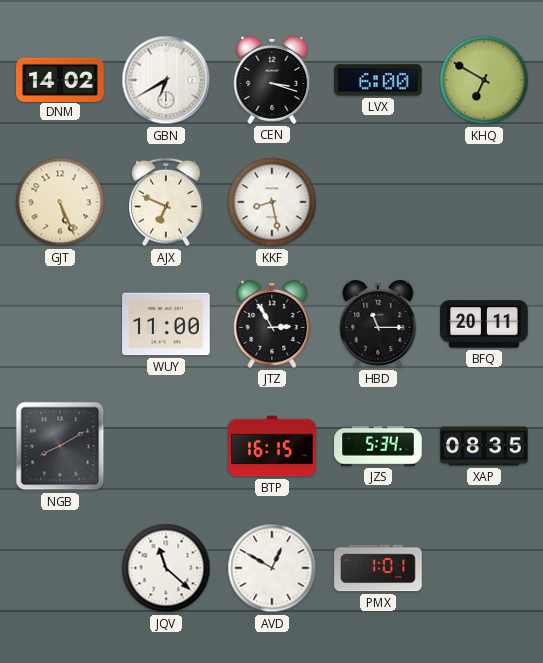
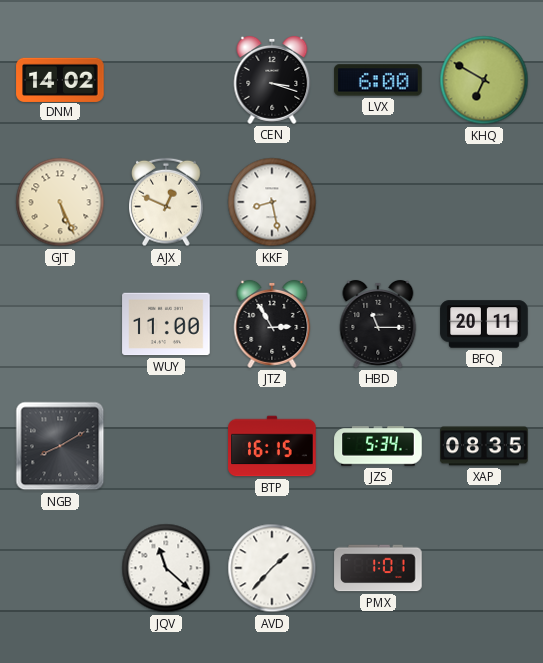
GBN: 6:40 -> none (166, 80)
AJX: 6:49 -> 12:49 (167, 202)
AVD: 12:50 -> 1:37 (272, 568)
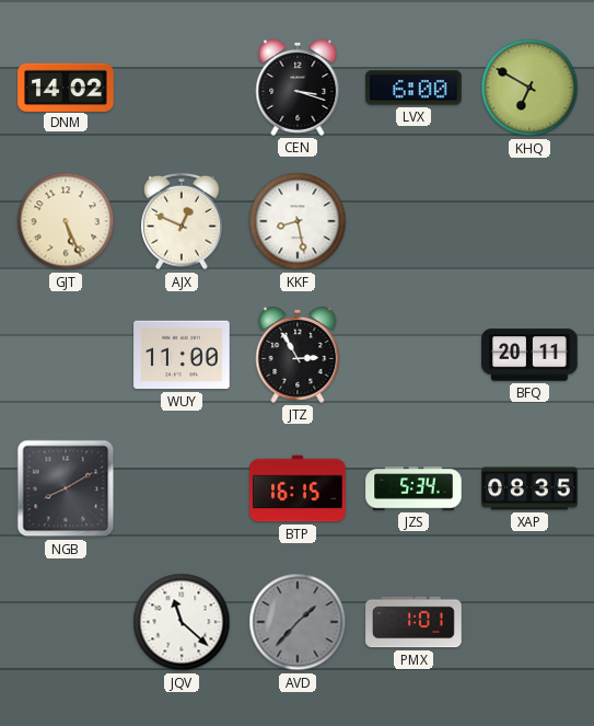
HBD: 11:15 -> none (378, 324)
AVD dial: white -> grey (298, 622)
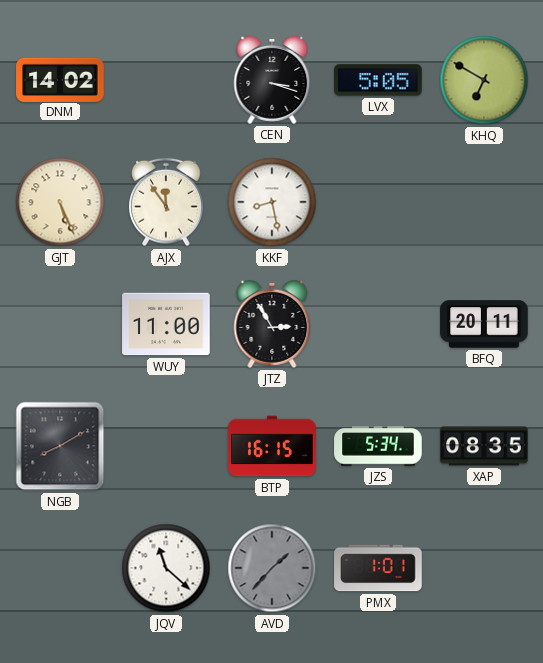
LVX: 6:00 -> 5:05 (378, 80)
AJX: 12:49 -> 11:54 (167, 202)
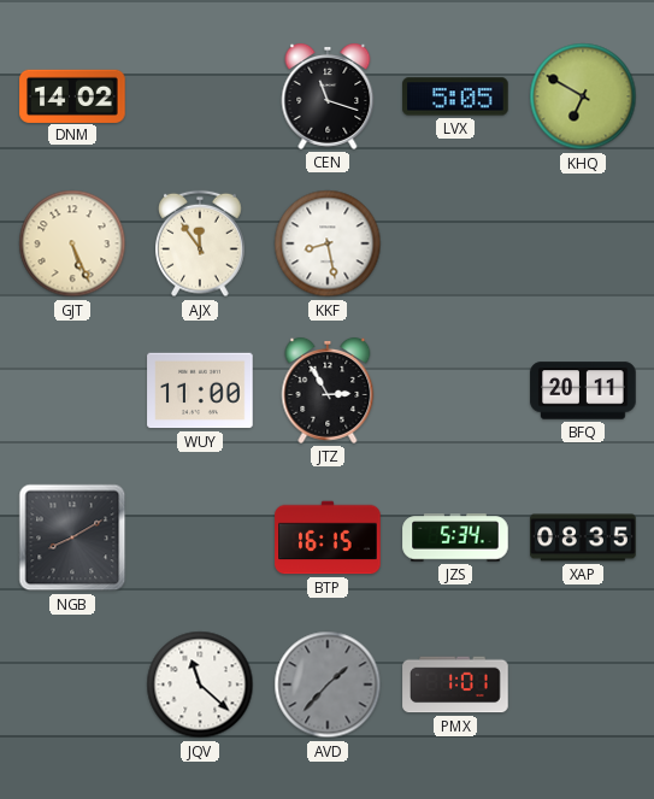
CEN: 3:18 -> 11:18 (328, 96)
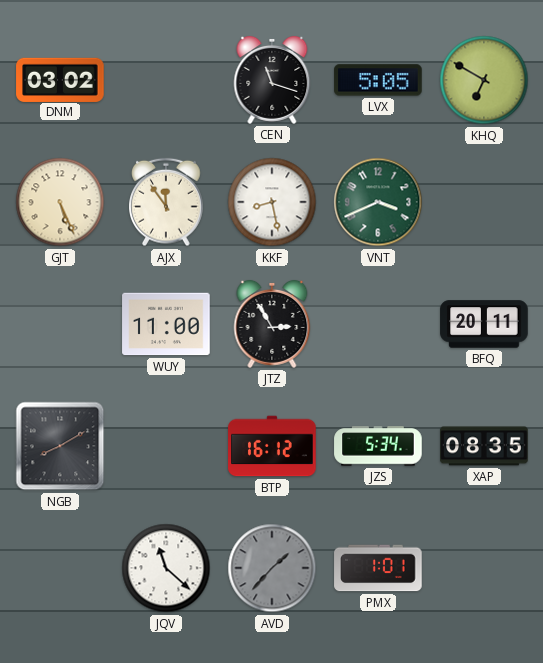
DNM: 14:02 -> 03:02 (60, 79)
VNT: none -> 3:41 (378, 202)
BTP: 16:15 -> 16:12 (272, 446)
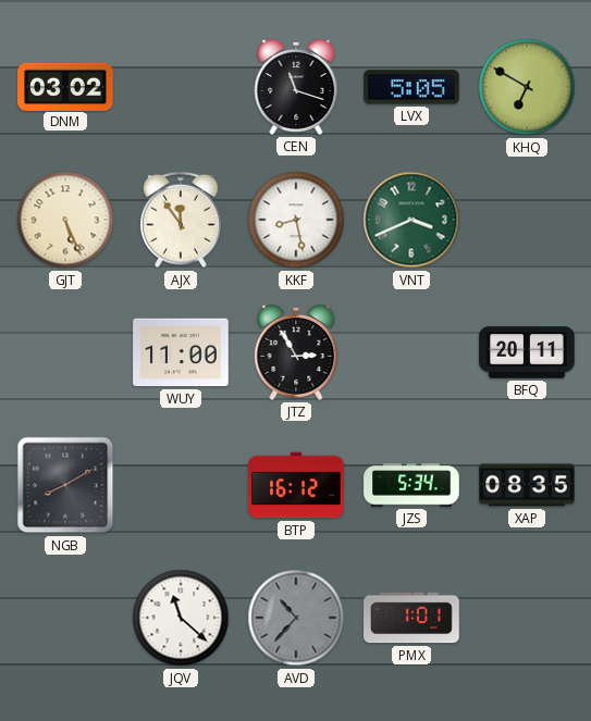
AVD: 1:37 -> 10:37 (296, 618)
